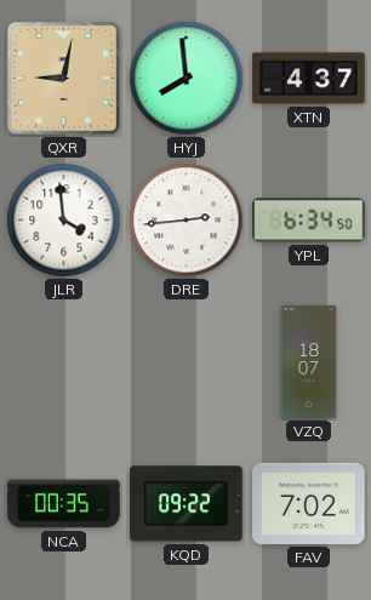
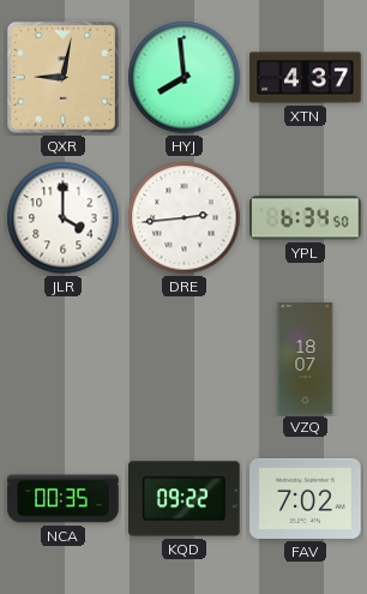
JLR: 3:59 -> 4:00 (64, 218)
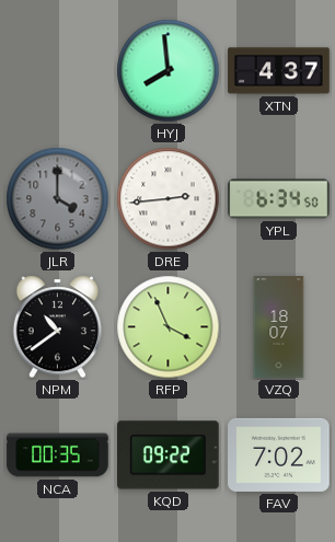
QXR: 9:02 -> none (62, 77)
JLR dial: white -> grey (58, 199)
NPM: none -> 10:39 (58, 327)
RFP: none -> 3:56 (169, 327)
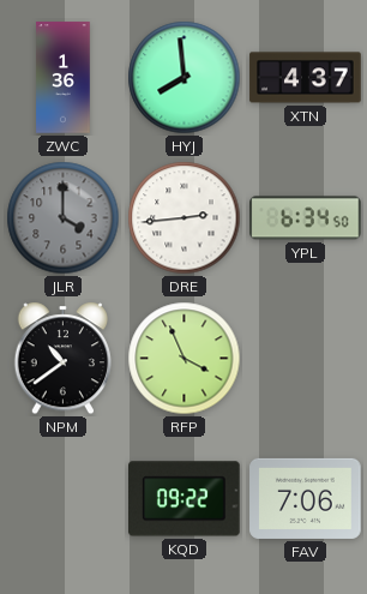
ZWC: none -> 1:36 (64, 78)
VZQ: 18:07 -> none (279, 327)
NCA: 00:35 -> none (58, 455)
FAV: 7:02 -> 7:06 (306, 498)
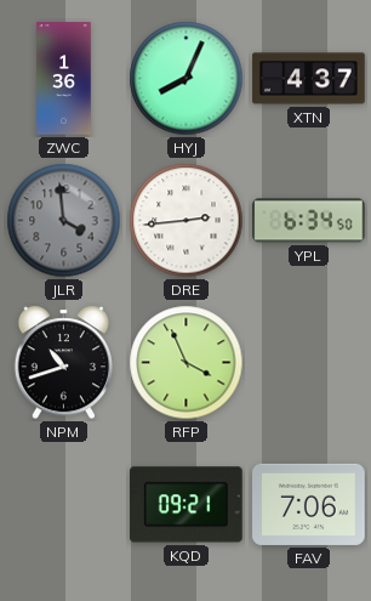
HYJ: 7:59 -> 8:04 (187, 79)
JLR: 4:00 -> 3:59 (64, 221)
NPM: 10:39 -> 10:42 (64, 363)
KQD: 09:22 -> 09:21 (187, 505)
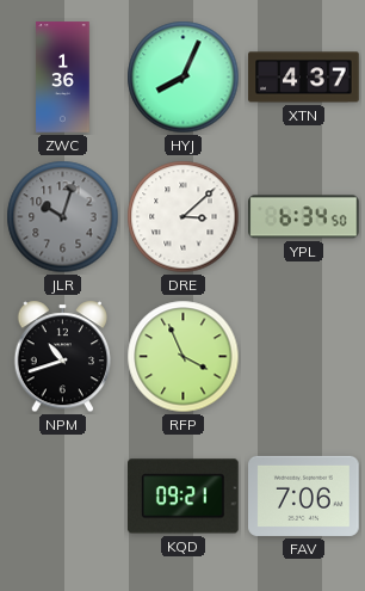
JLR: 3:59 -> 10:03 (63, 217)
DRE: 2:44 -> 3:08 (184, 217)
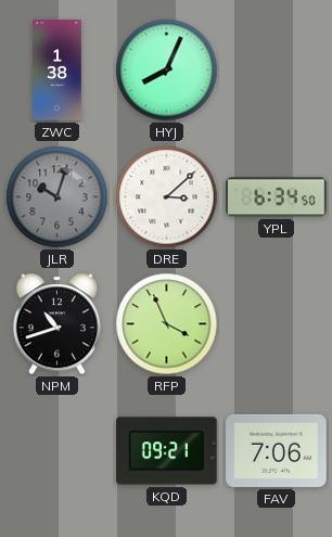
ZWC: 1:36 -> 1:38 (58, 71)
XTN: 4:37 -> none (304, 78)
